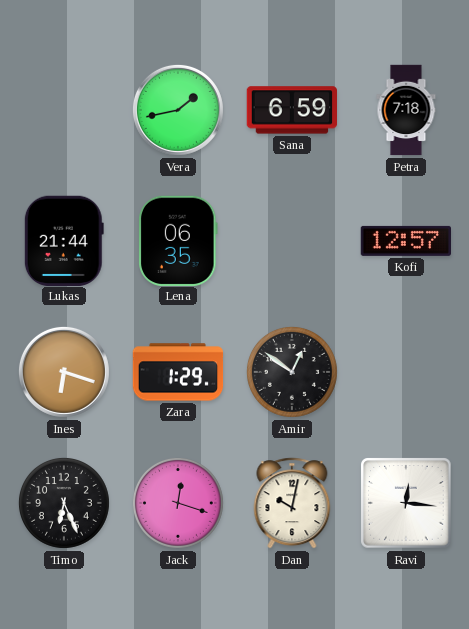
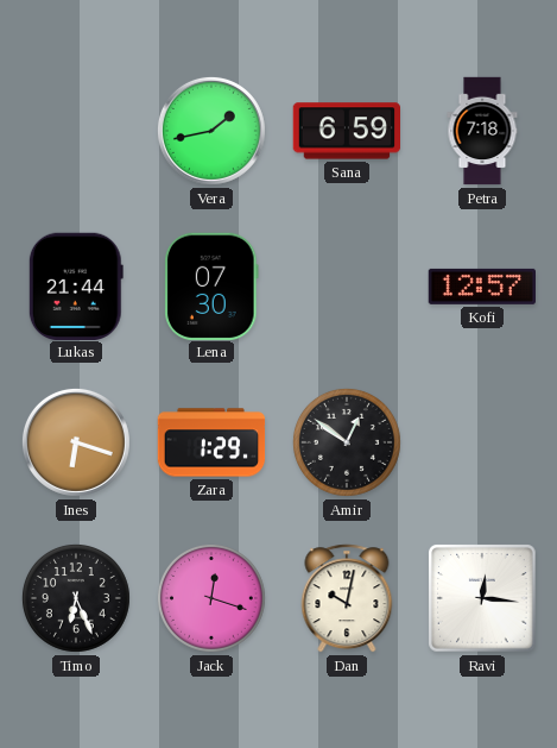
Lena: 06:35 -> 07:30 (211, 285)
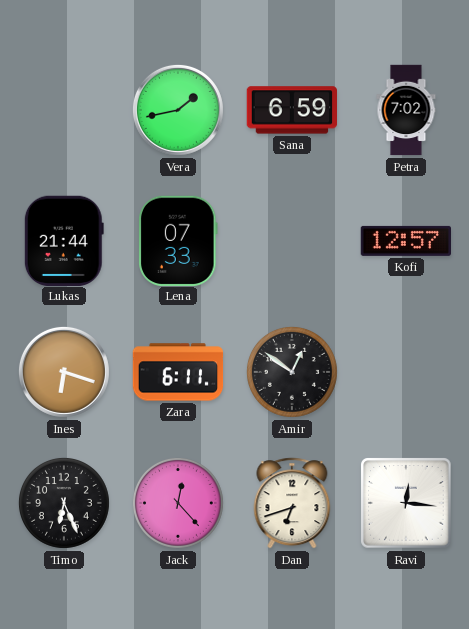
Petra: 7:18 -> 7:02 (406, 110)
Lena: 07:30 -> 07:33 (178, 240)
Zara: 1:29 -> 6:11 (178, 372)
Jack: 12:18 -> 12:23 (178, 503)
Dan: 10:02 -> 6:42 (292, 503)
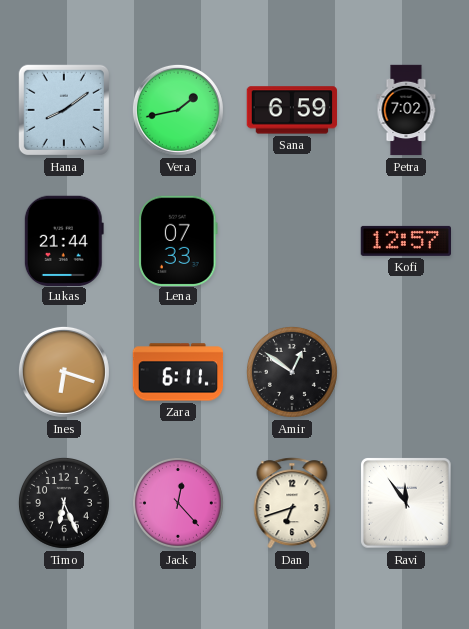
Hana: none -> 8:09 (64, 110)
Ravi: 12:16 -> 11:54 (406, 503)
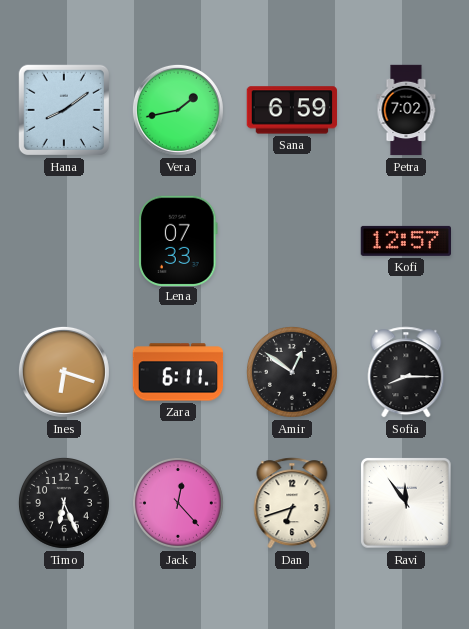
Lukas: 21:44 -> none (64, 240)
Sofia: none -> 8:15 (406, 372)
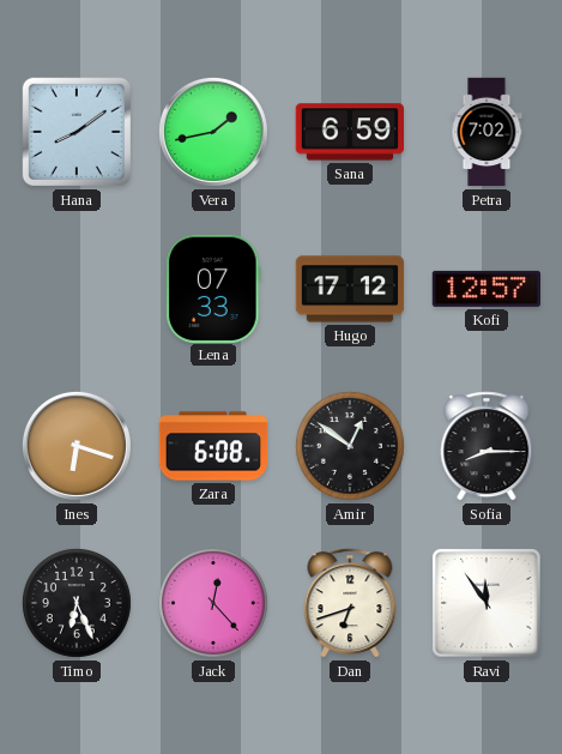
Hugo: none -> 17:12 (350, 289)
Zara: 6:11 -> 6:08 (213, 446)
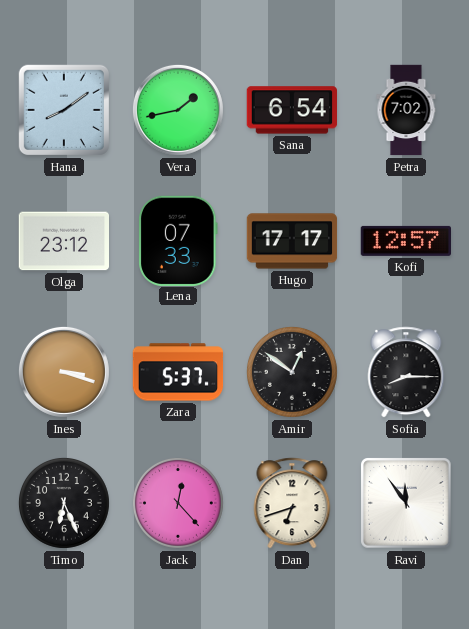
Sana: 6:59 -> 6:54 (291, 110)
Olga: none -> 23:12 (64, 241)
Hugo: 17:12 -> 17:17 (292, 241)
Ines: 6:18 -> 3:18 (64, 372)
Zara: 6:08 -> 5:37 (178, 372)
